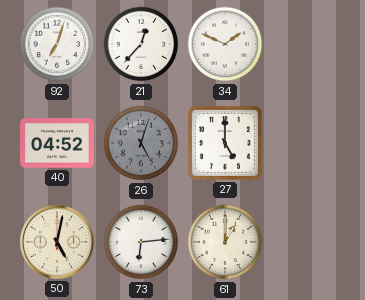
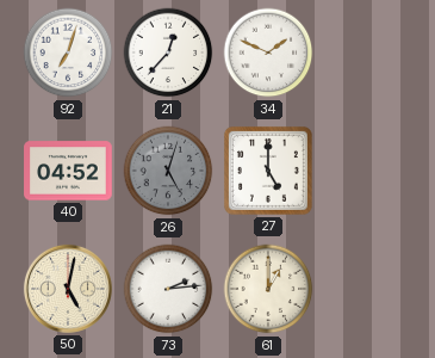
73: 6:14 -> 2:14 (168, 289)
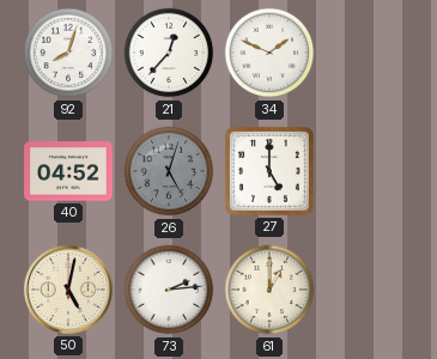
92: 7:03 -> 8:03 (68, 53)
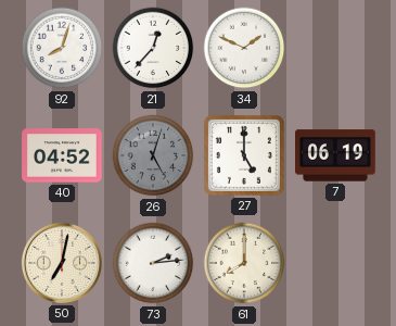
7: none -> 06:19 (336, 155)
50: 5:02 -> 7:02 (62, 263)
61: 1:00 -> 8:00 (244, 263)
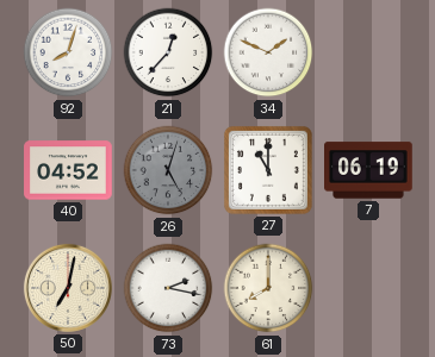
27: 5:00 -> 11:00 (268, 170)
73: 2:14 -> 2:17 (168, 288)
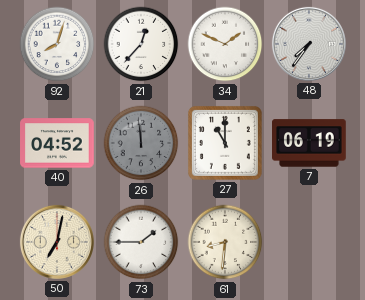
48: none -> 7:36 (309, 44)
26: 5:03 -> 11:59 (141, 143)
73: 2:17 -> 1:45 (141, 242)
61: 8:00 -> 8:31 (225, 242)
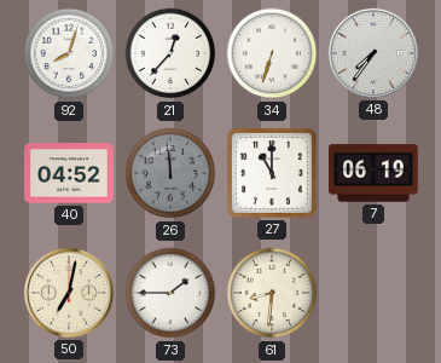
34: 1:49 -> 6:33 (272, 53)
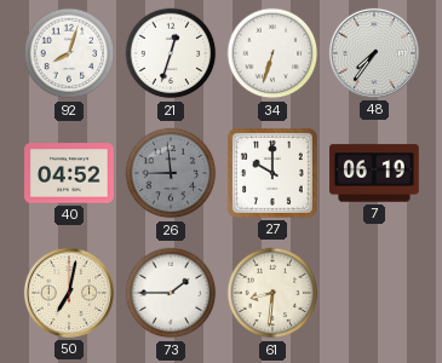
21: 12:37 -> 12:33 (171, 53)
26: 11:59 -> 8:59 (171, 173)
27: 11:00 -> 10:00 (272, 173)
